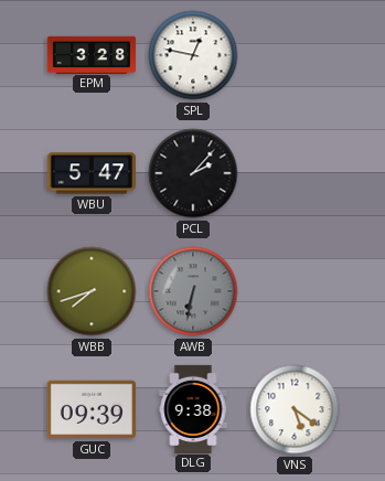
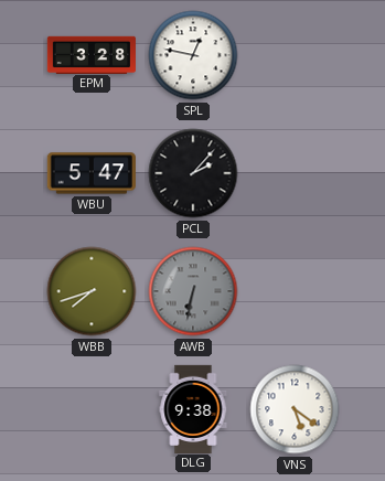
GUC: 09:39 -> none (92, 409)
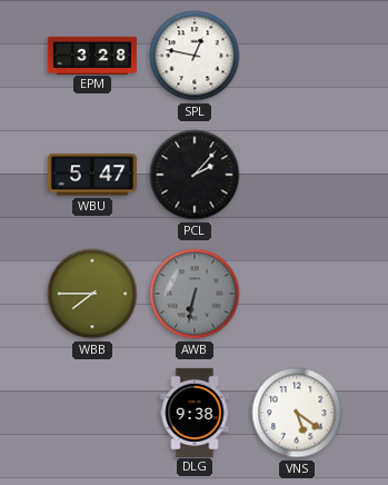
WBB: 7:42 -> 7:45 (92, 294)
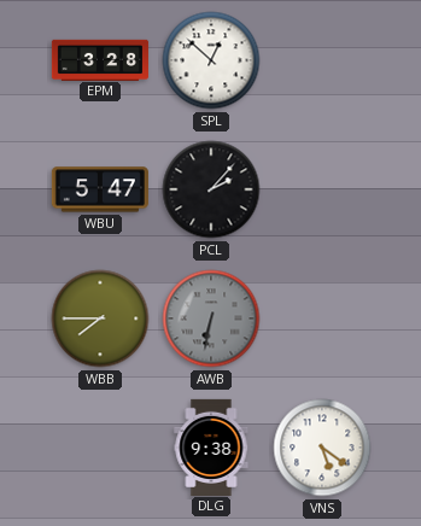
SPL: 12:47 -> 12:52 (211, 60)
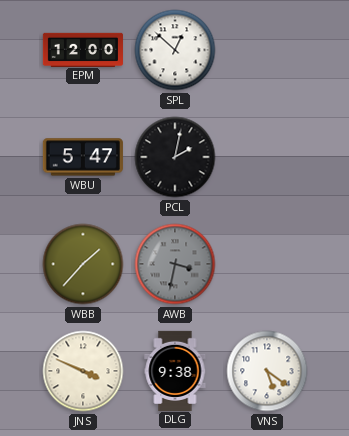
EPM: 3:28 -> 12:00 (83, 49)
PCL: 2:07 -> 2:02 (175, 157)
WBB: 7:45 -> 1:37 (83, 264)
AWB: 6:32 -> 3:32 (175, 264)
JNS: none -> 3:49 (83, 371)
